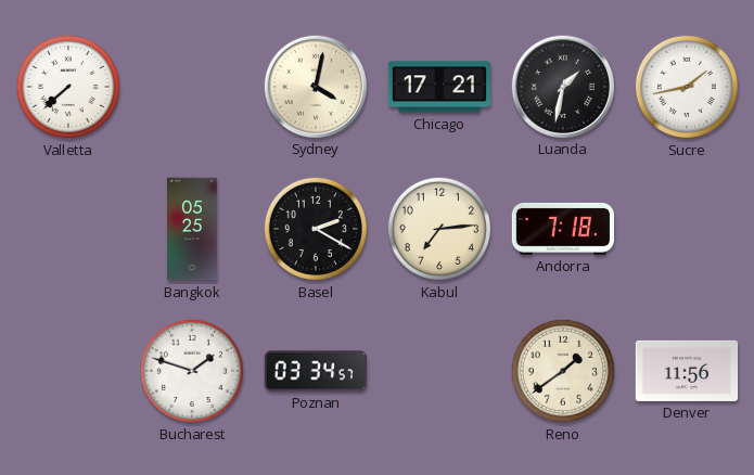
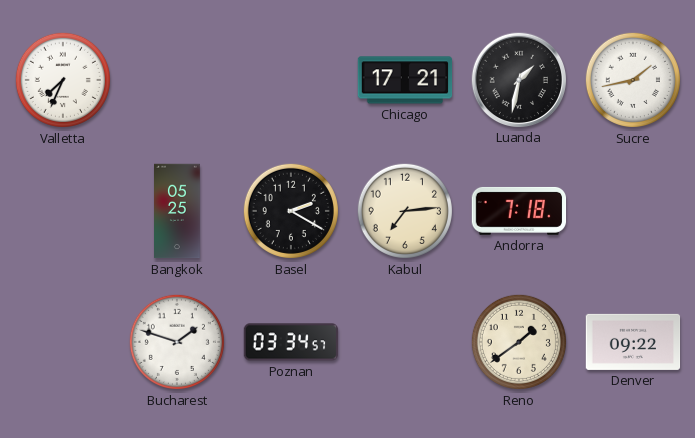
Valletta: 7:38 -> 7:34 (63, 80)
Sydney: 4:02 -> none (315, 86)
Denver: 11:56 -> 09:22 (633, 342)
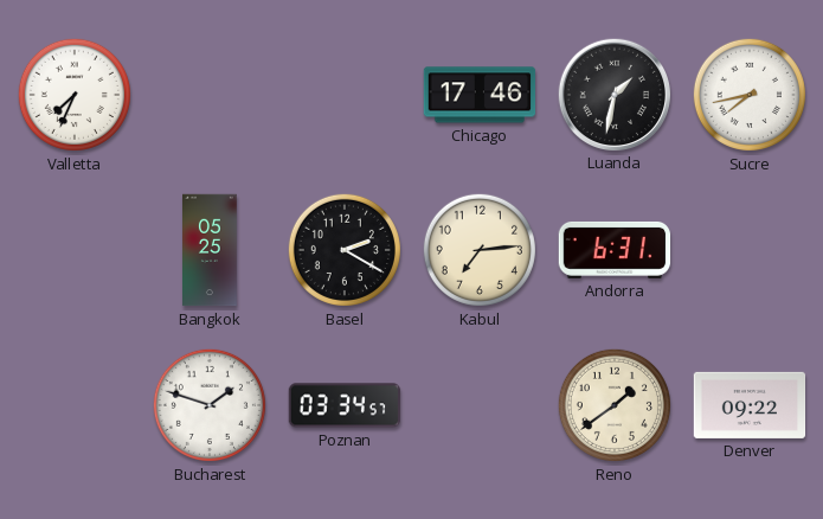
Chicago: 17:21 -> 17:46 (480, 95)
Sucre: 1:43 -> 7:43 (750, 95)
Andorra: 7:18 -> 6:31 (615, 250)
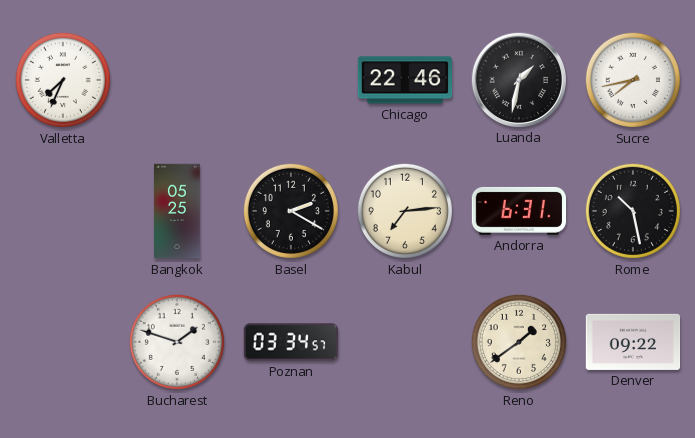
Chicago: 17:46 -> 22:46 (405, 80)
Rome: none -> 10:28 (633, 211)
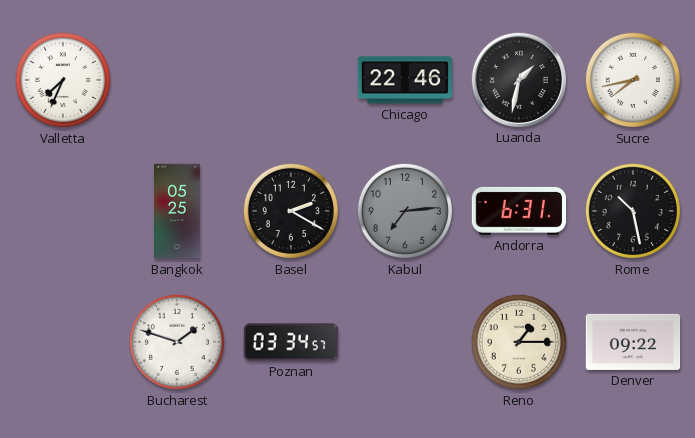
Kabul dial: cream -> grey (405, 211)
Reno: 1:39 -> 1:15 (519, 342)
